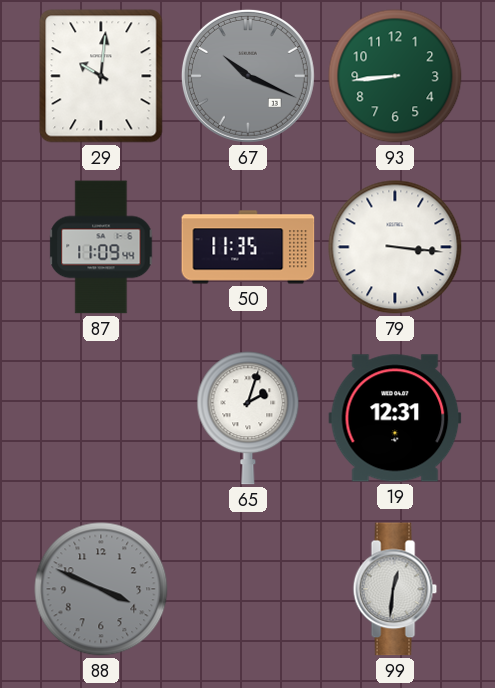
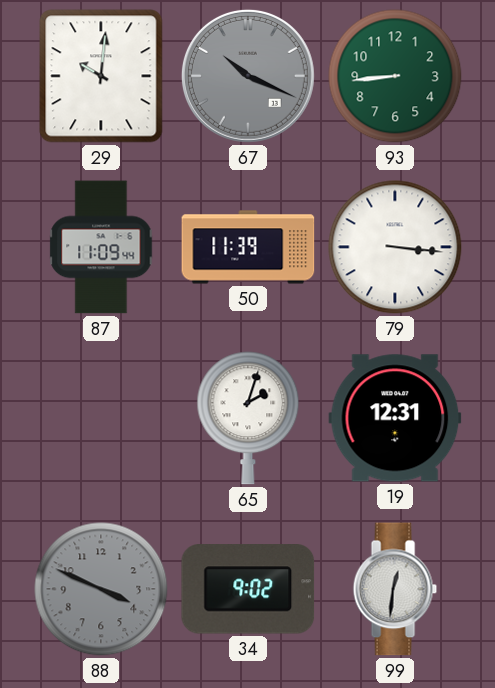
50: 11:35 -> 11:39 (248, 247)
34: none -> 9:02 (248, 589)
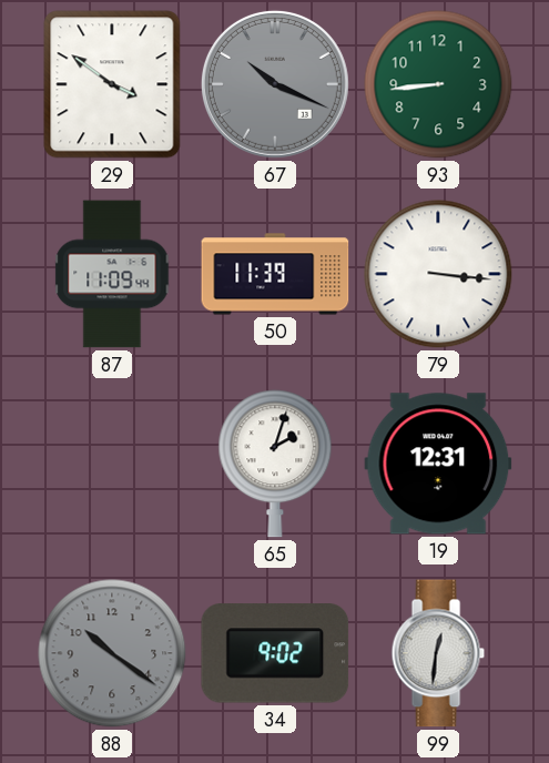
29: 10:01 -> 3:51 (112, 84)
88: 3:49 -> 10:21 (112, 653)
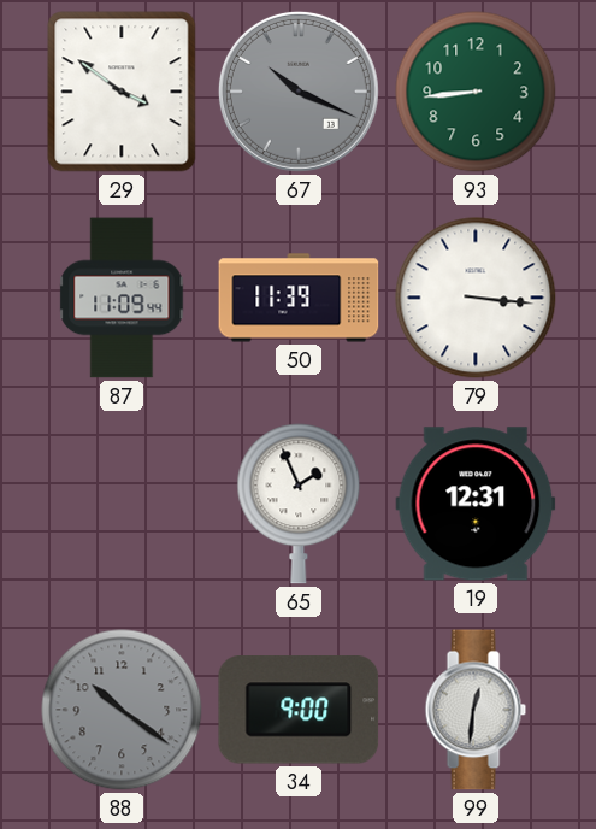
65: 2:03 -> 1:56 (299, 504)
34: 9:02 -> 9:00 (299, 710)
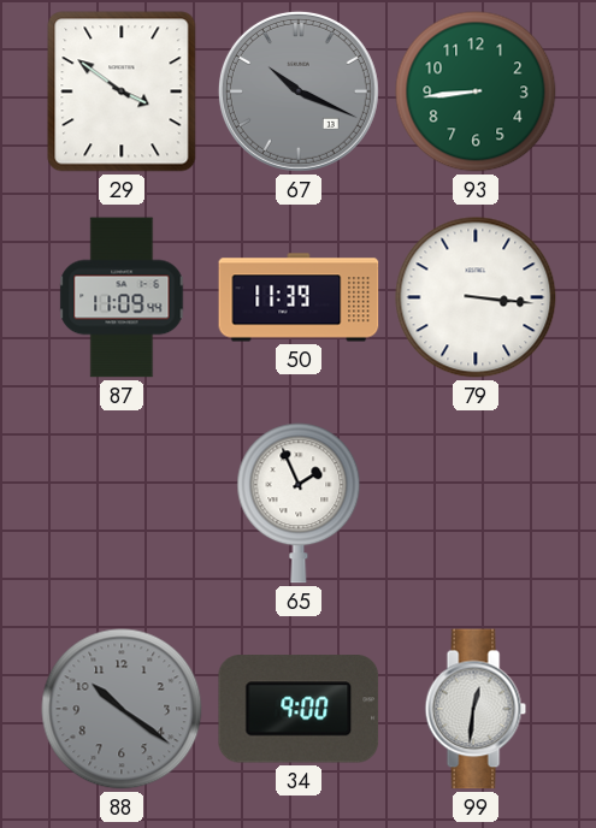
19: 12:31 -> none (476, 504)
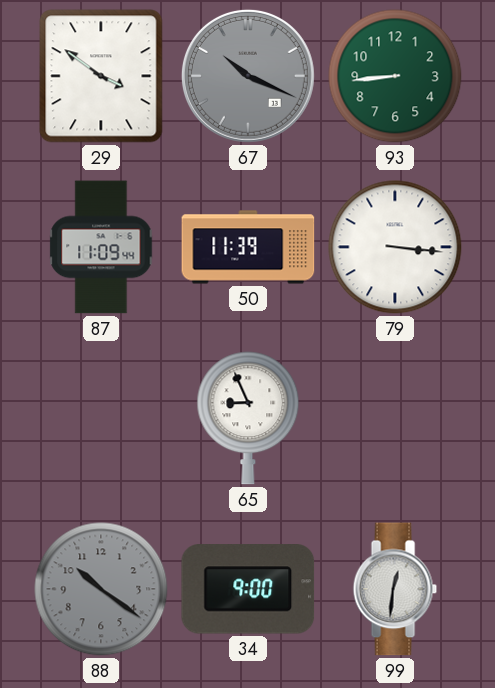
65: 1:56 -> 8:56 (248, 418)
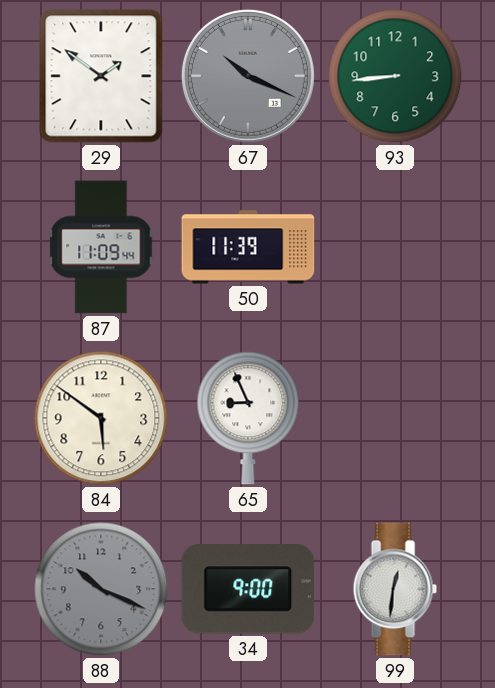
29: 3:51 -> 1:51 (101, 76)
79: 3:16 -> none (395, 247)
84: none -> 5:51 (101, 418)
88: 10:21 -> 10:19 (101, 589)
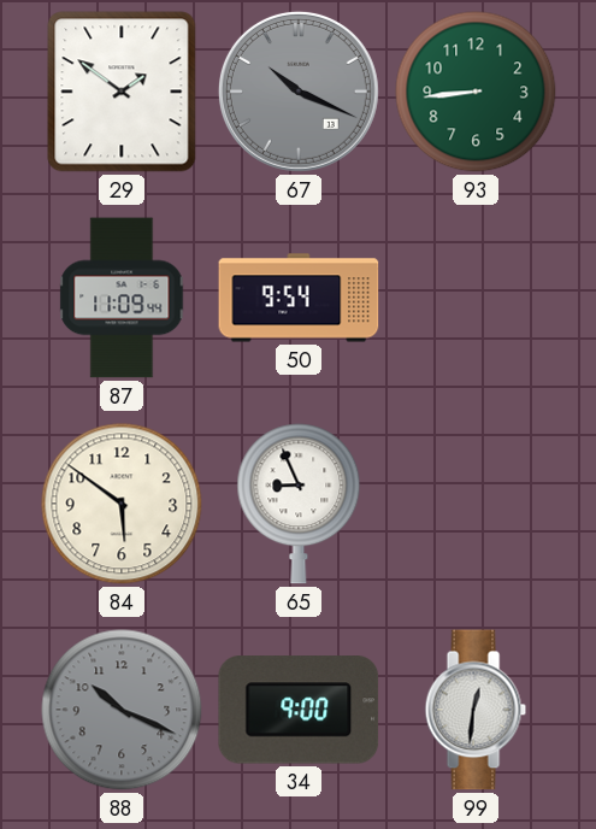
50: 11:39 -> 9:54 (299, 298)
